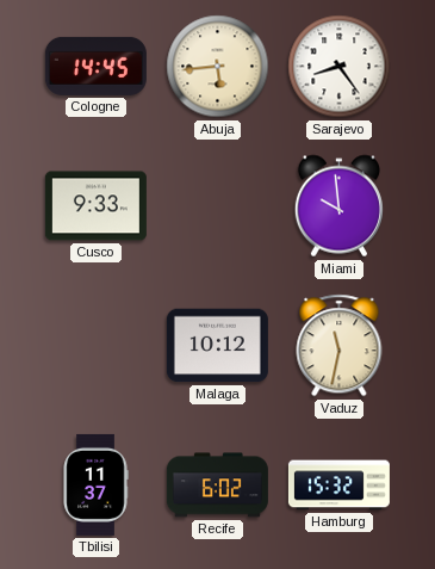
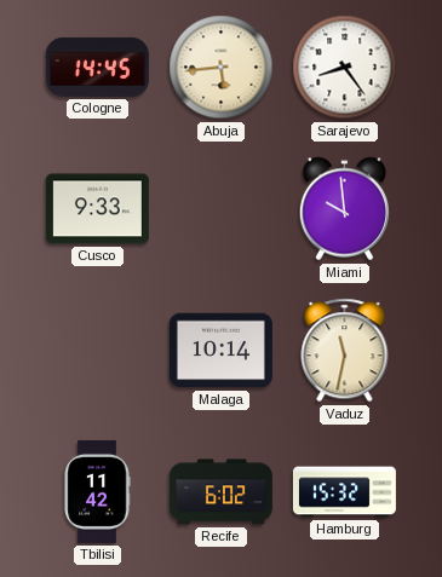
Malaga: 10:12 -> 10:14 (220, 351)
Tbilisi: 11:37 -> 11:42 (97, 491)
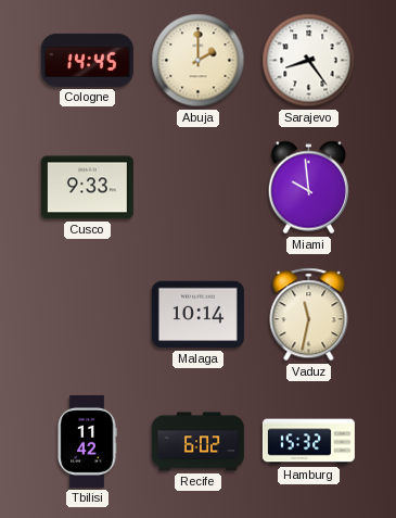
Abuja: 5:44 -> 2:00 (199, 61)
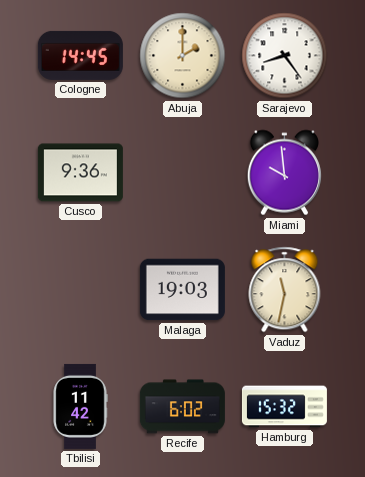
Cusco: 9:33 -> 9:36 (80, 173)
Malaga: 10:14 -> 19:03 (182, 290)
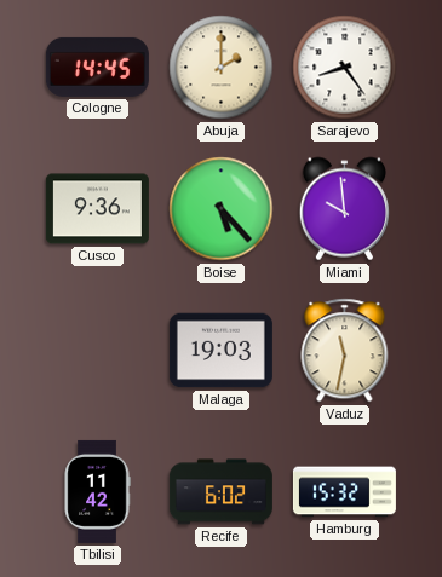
Boise: none -> 5:23 (222, 209)
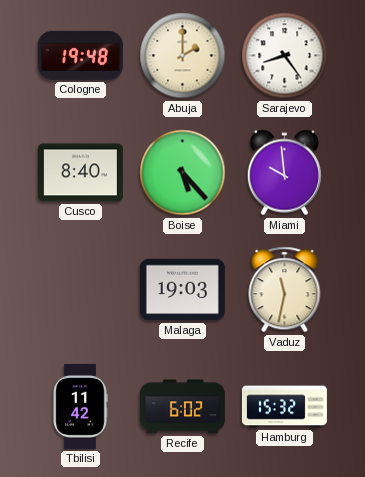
Cologne: 14:45 -> 19:48 (80, 55)
Cusco: 9:36 -> 8:40 (80, 173)
